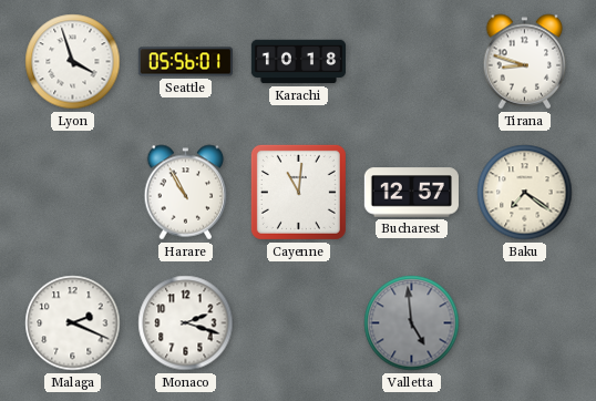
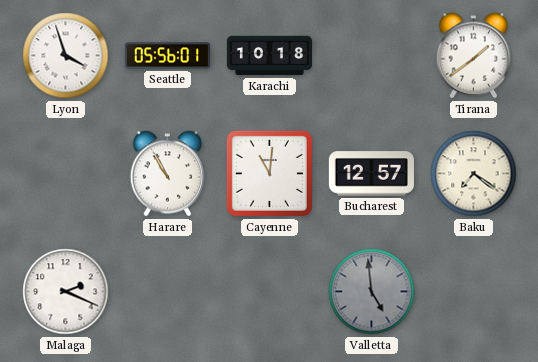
Tirana: 8:48 -> 1:39 (474, 56)
Monaco: 2:18 -> none (186, 323)
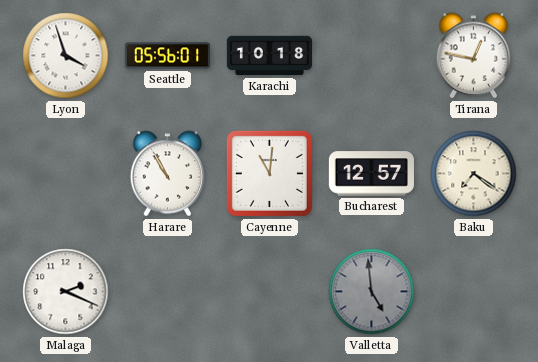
Tirana: 1:39 -> 12:47 (474, 56)
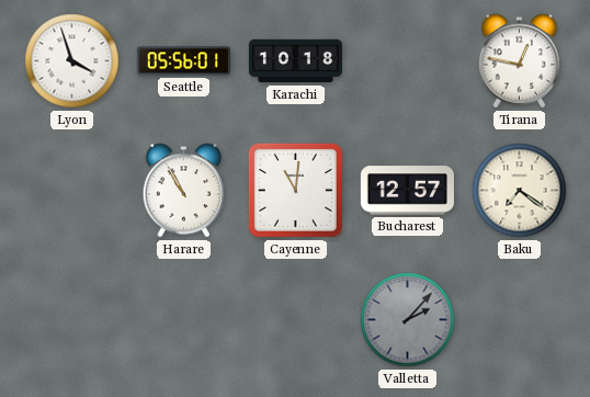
Malaga: 2:19 -> none (66, 292)
Valletta: 4:59 -> 2:07 (408, 320)
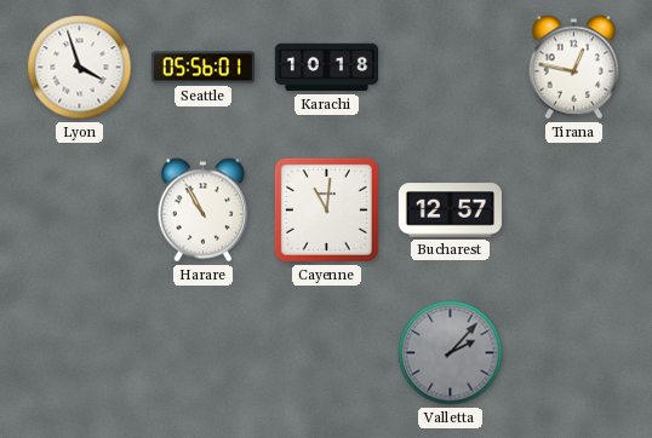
Baku: 7:21 -> none (520, 191)
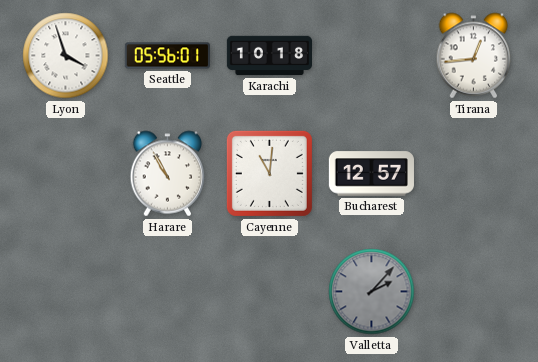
Tirana: 12:47 -> 12:44 (474, 56)
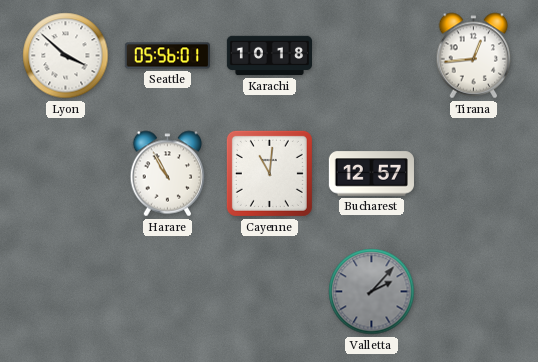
Lyon: 3:57 -> 3:52 (66, 56)
